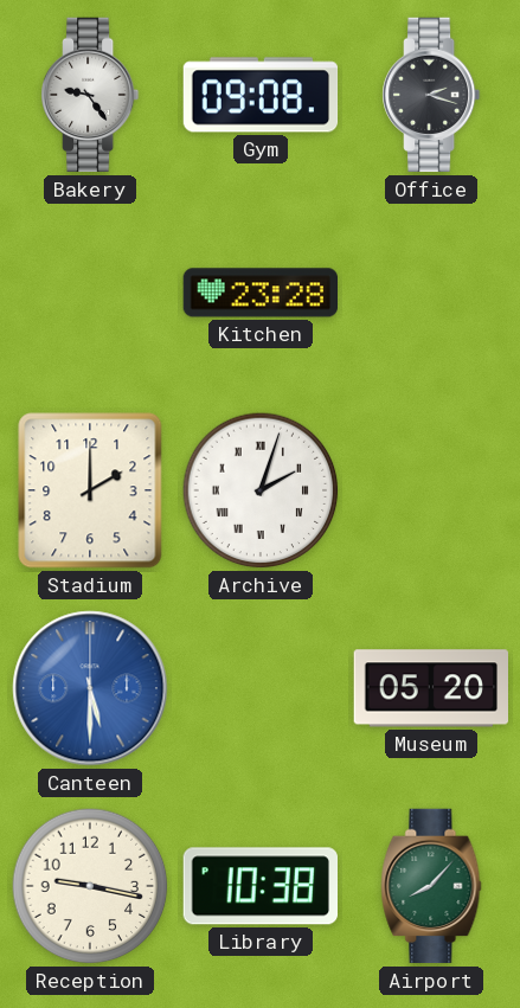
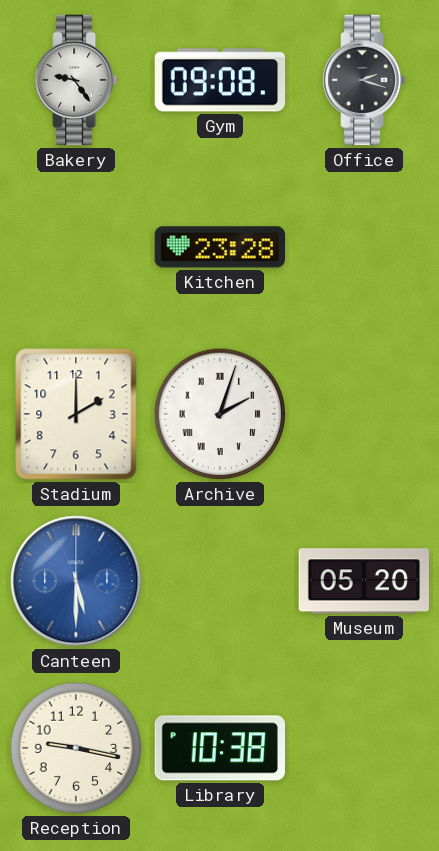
Airport: 8:07 -> none (431, 886)
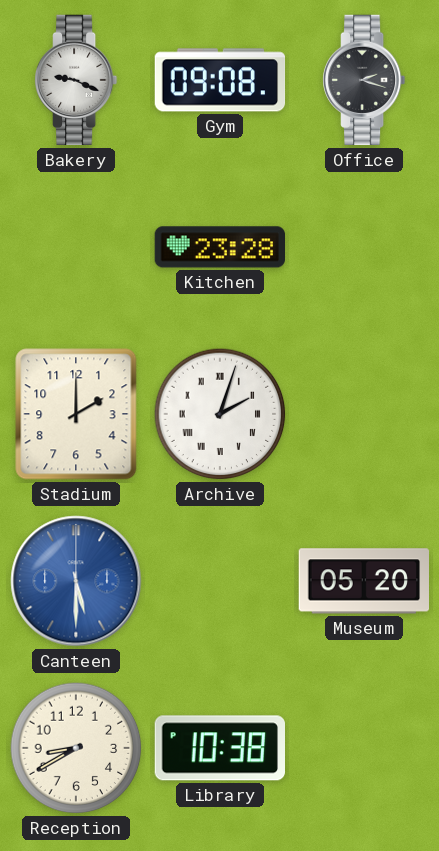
Bakery: 9:24 -> 9:19 (77, 80)
Reception: 9:17 -> 8:40 (76, 748)
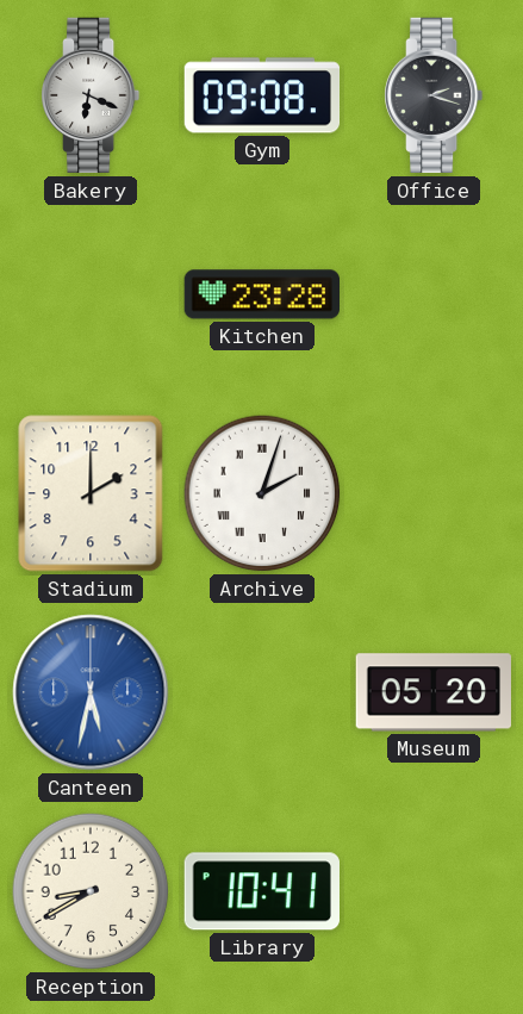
Bakery: 9:19 -> 6:19 (92, 95)
Canteen: 5:30 -> 5:32 (91, 692)
Library: 10:38 -> 10:41 (261, 891)
